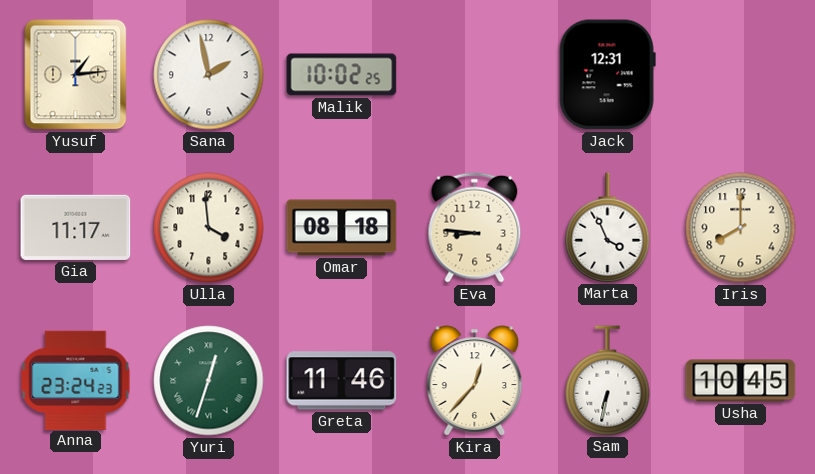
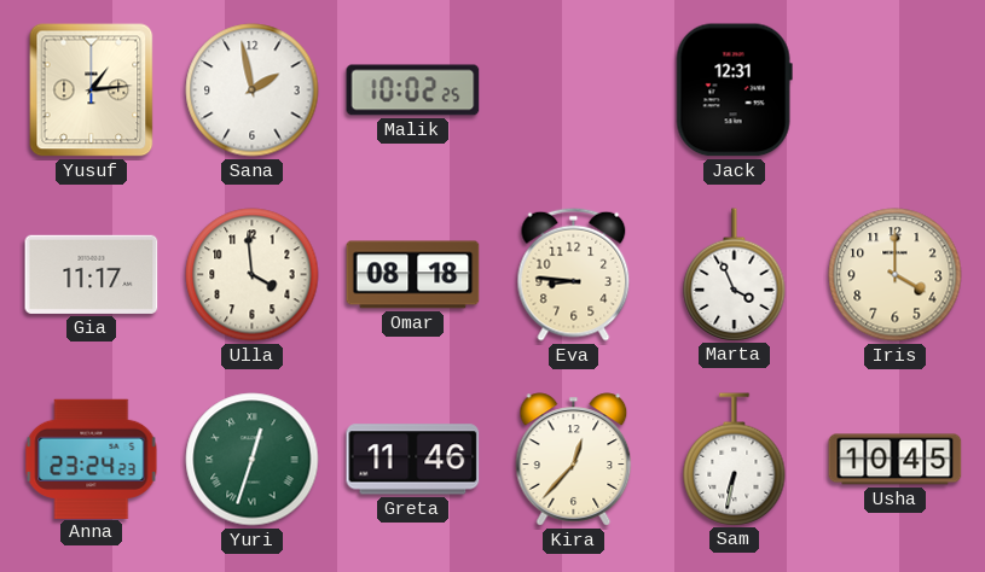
Iris: 8:00 -> 4:00 (896, 275)
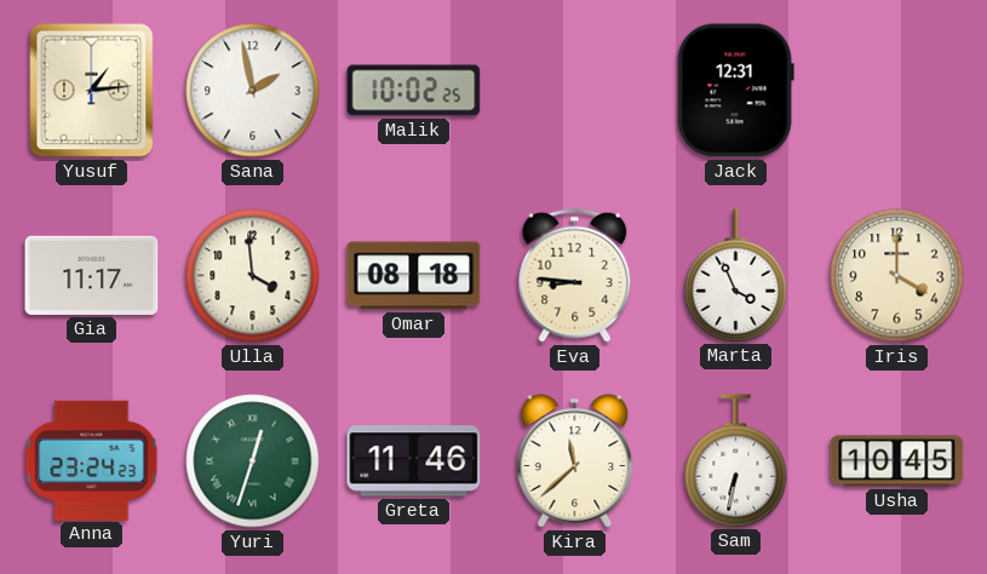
Kira: 12:37 -> 11:38 (575, 461)
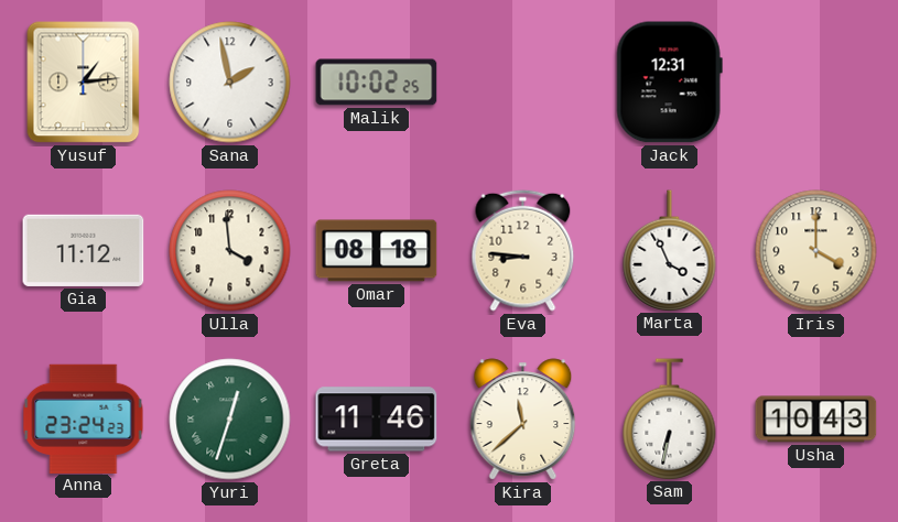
Gia: 11:17 -> 11:12 (84, 250)
Usha: 10:45 -> 10:43 (816, 420)
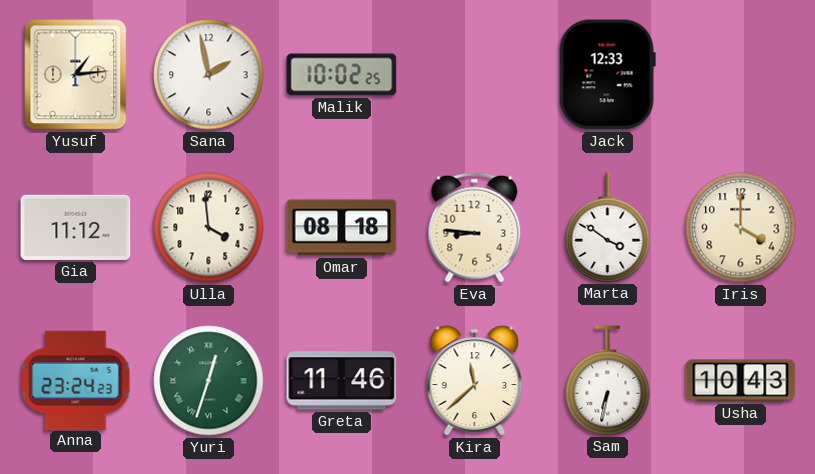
Jack: 12:31 -> 12:33 (607, 75)
Marta: 3:56 -> 3:51 (608, 227)
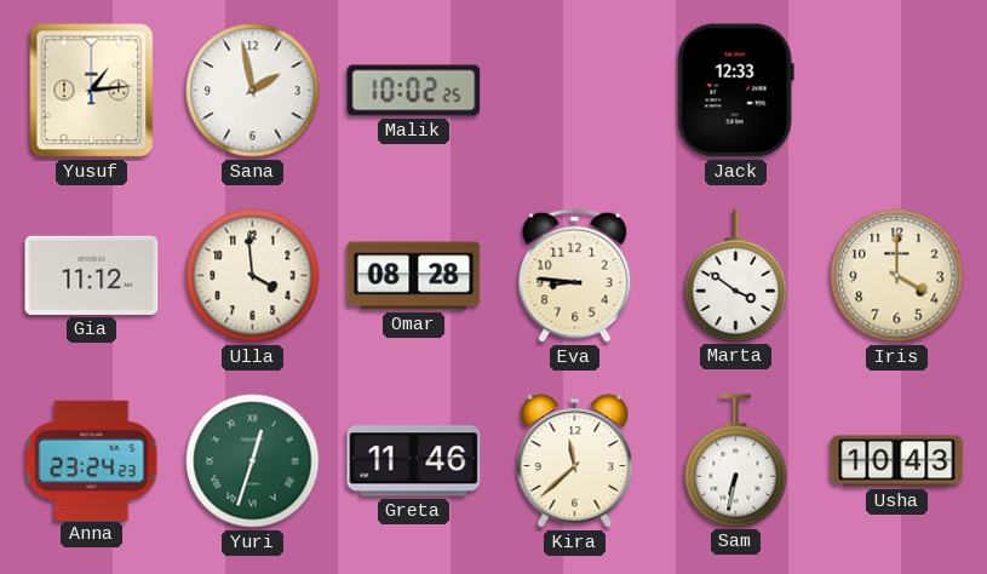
Omar: 08:18 -> 08:28 (414, 276)
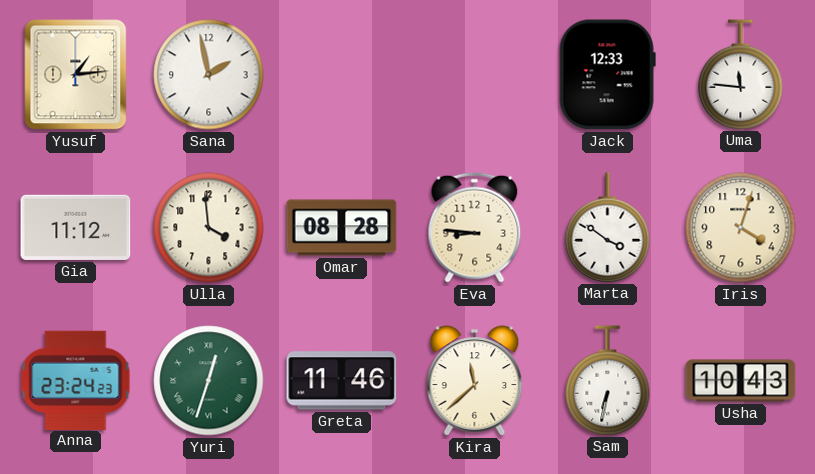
Malik: 10:02 -> none (414, 91)
Uma: none -> 11:46 (741, 74)
Iris: 4:00 -> 4:03 (741, 228)
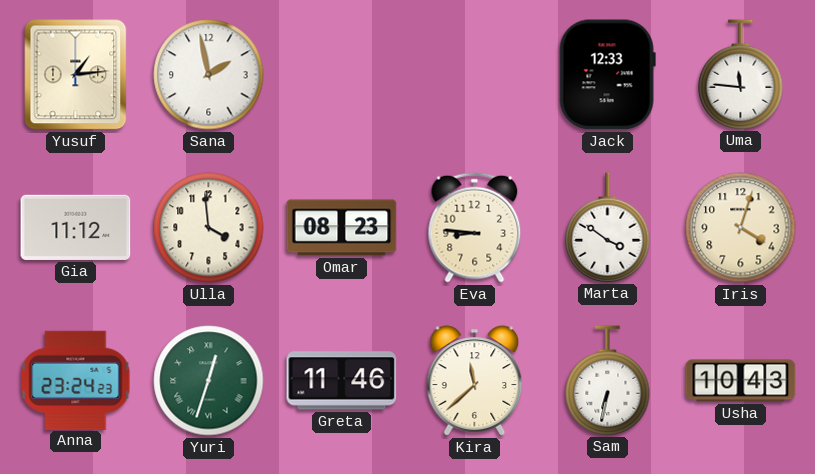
Omar: 08:28 -> 08:23 (342, 228)
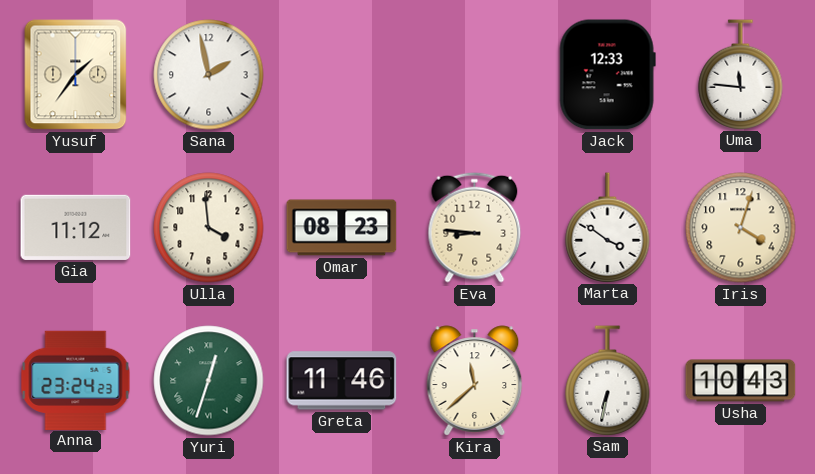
Yusuf: 1:14 -> 1:36 (76, 75)
